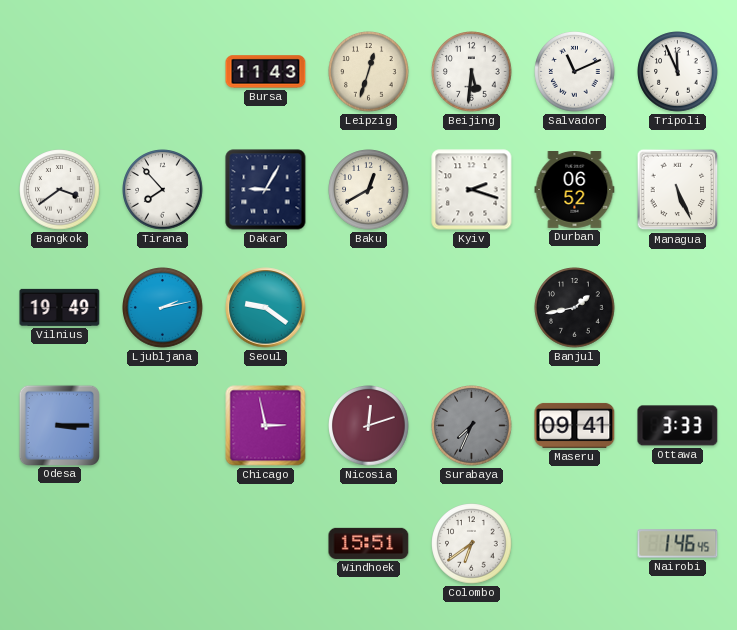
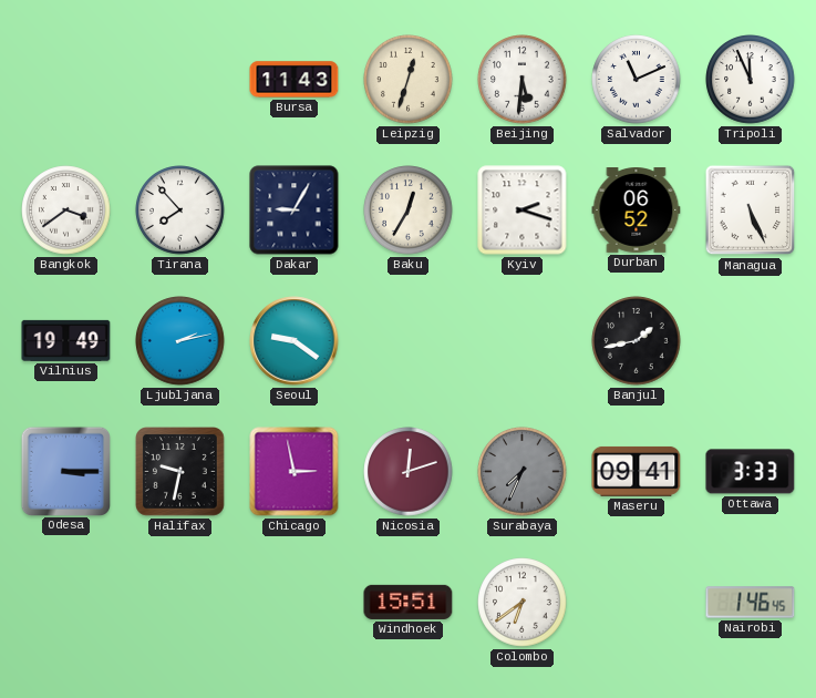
Baku: 12:40 -> 12:35 (409, 211)
Halifax: none -> 9:32 (180, 472)
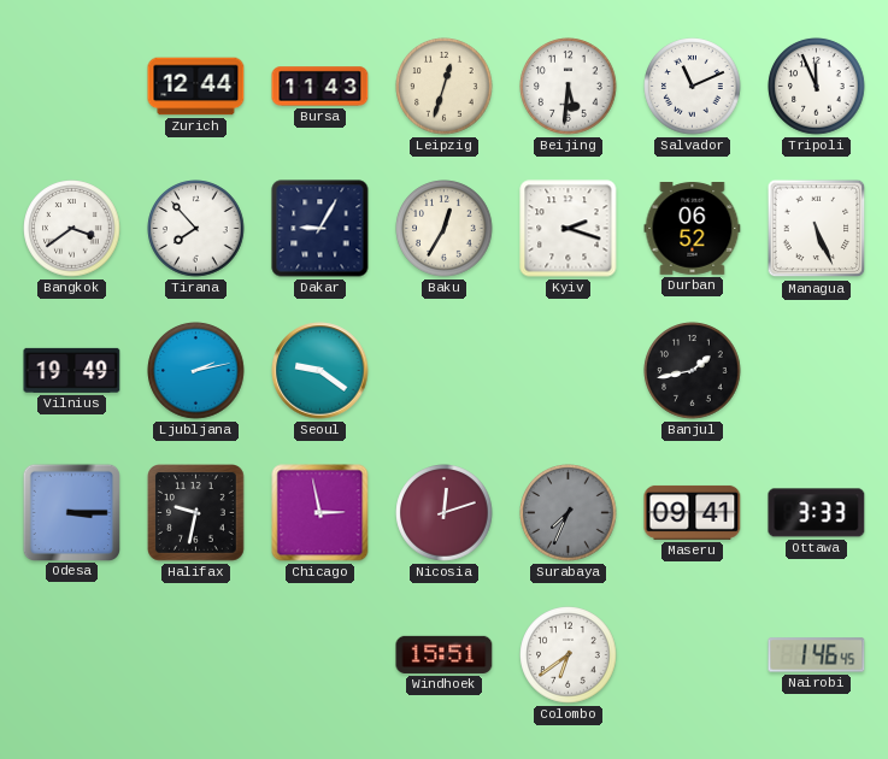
Zurich: none -> 12:44 (196, 87)
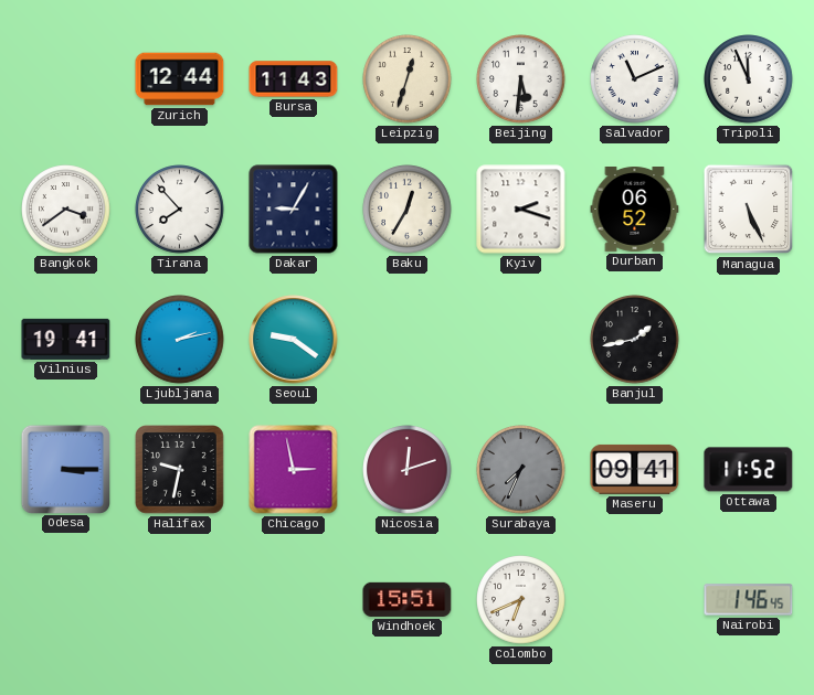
Vilnius: 19:49 -> 19:41 (66, 339)
Ottawa: 3:33 -> 11:52 (749, 470)
Colombo: 6:39 -> 6:41 (521, 600)
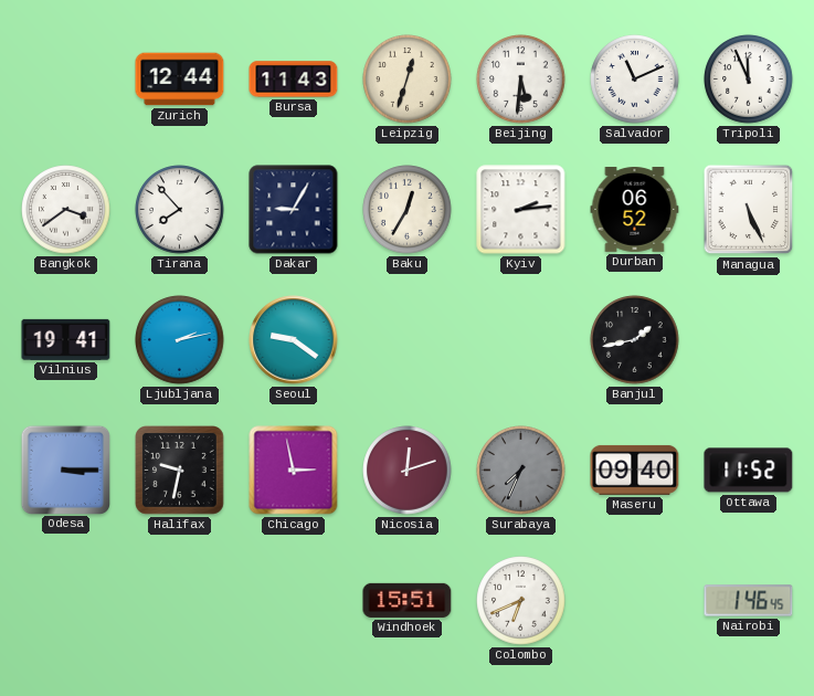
Kyiv: 2:18 -> 2:14 (521, 210)
Maseru: 09:41 -> 09:40 (635, 470)
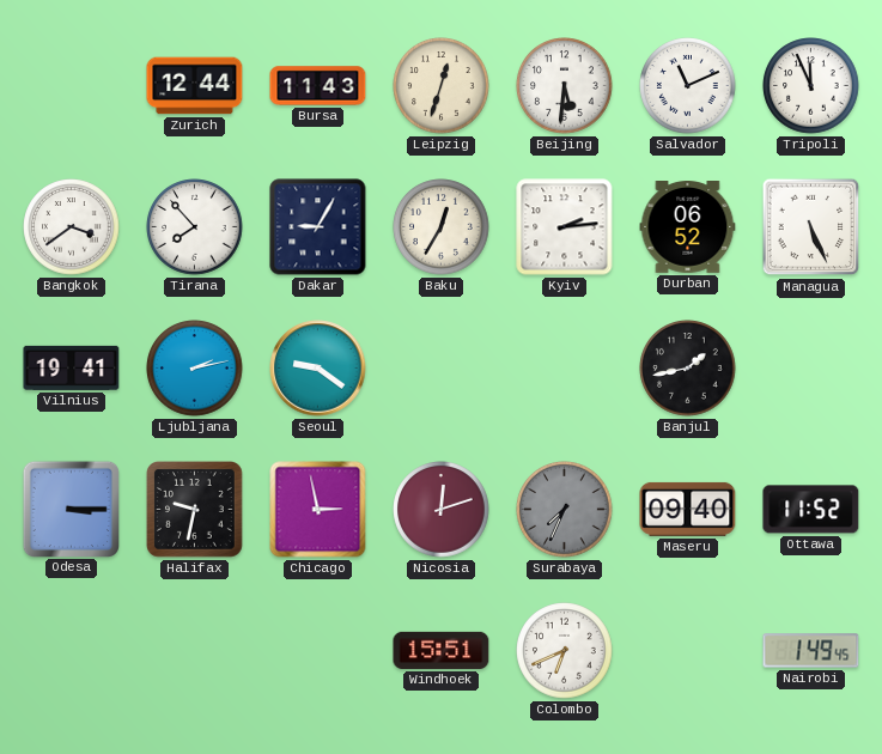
Nairobi: 1:46 -> 1:49 (811, 651)
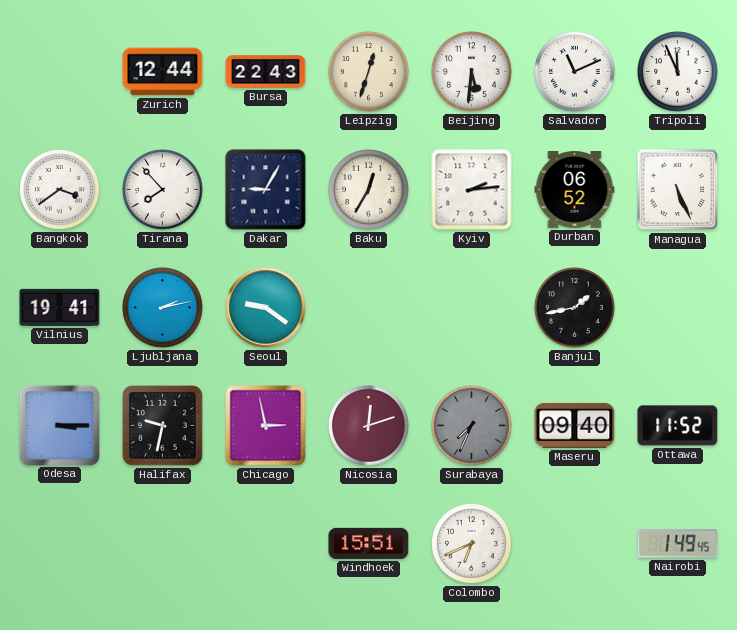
Bursa: 11:43 -> 22:43 (266, 72)
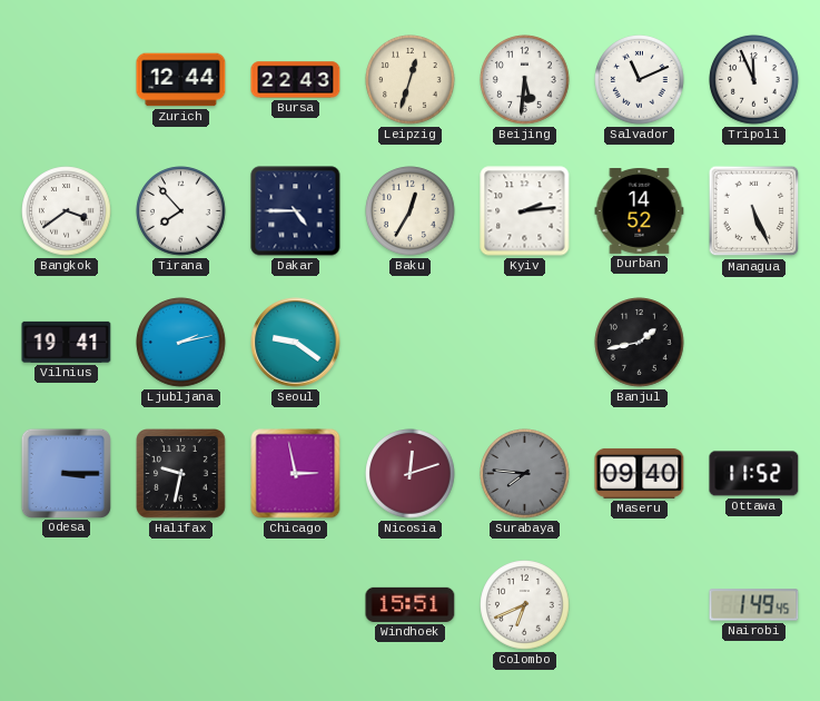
Dakar: 9:05 -> 4:45 (296, 211)
Durban: 06:52 -> 14:52 (640, 211)
Surabaya: 7:34 -> 7:46 (525, 474)
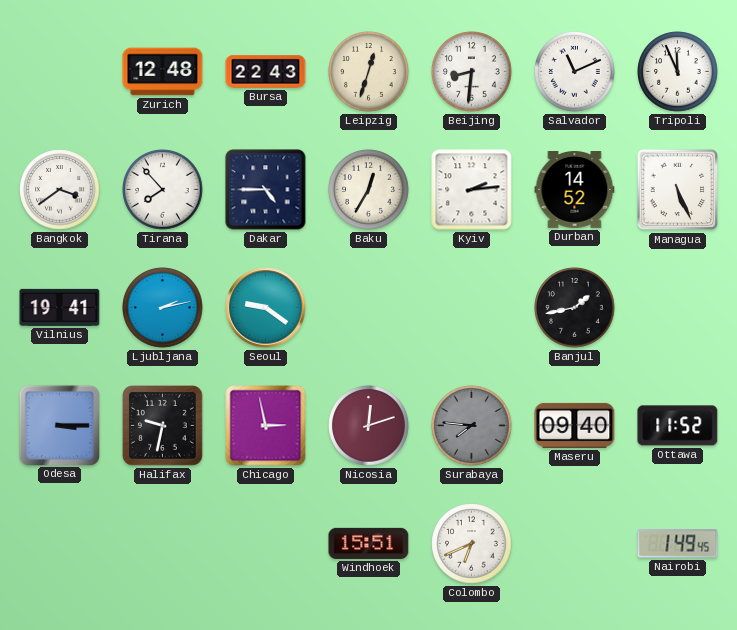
Zurich: 12:44 -> 12:48 (163, 72)
Beijing: 5:31 -> 8:31 (472, 72)
